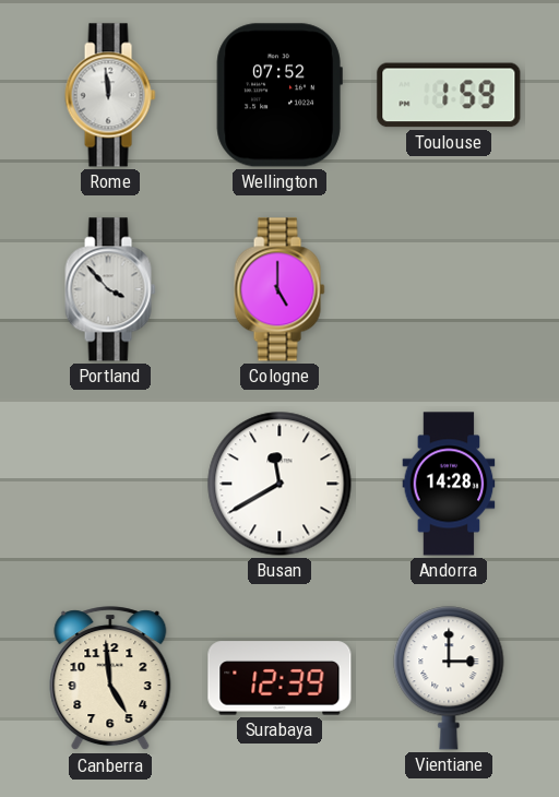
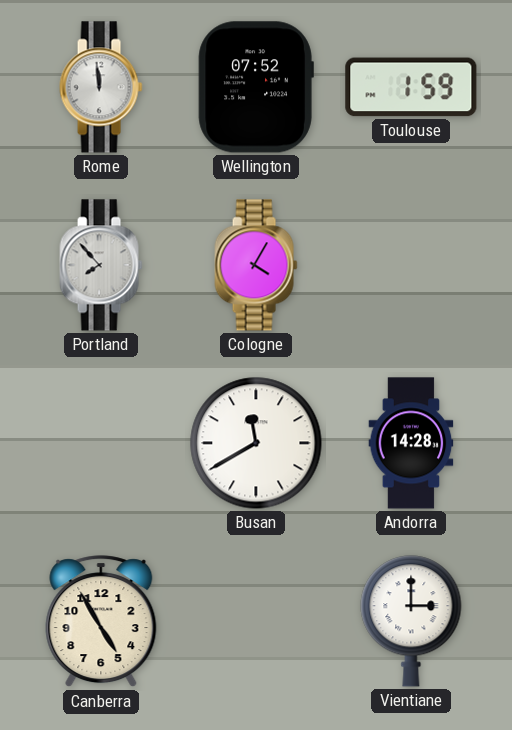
Portland: 3:53 -> 7:53 (101, 265)
Cologne: 5:00 -> 4:05 (256, 265)
Canberra: 4:59 -> 4:55 (101, 622)
Surabaya: 12:39 -> none (279, 678)
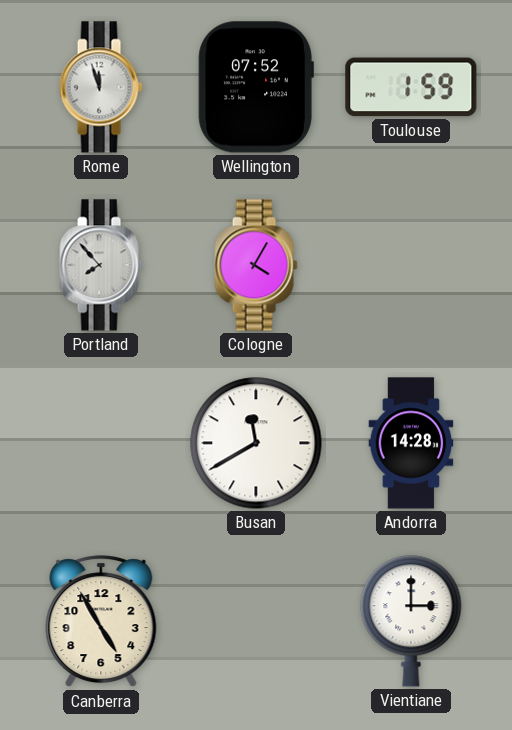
Rome: 11:59 -> 11:57 (101, 87)
